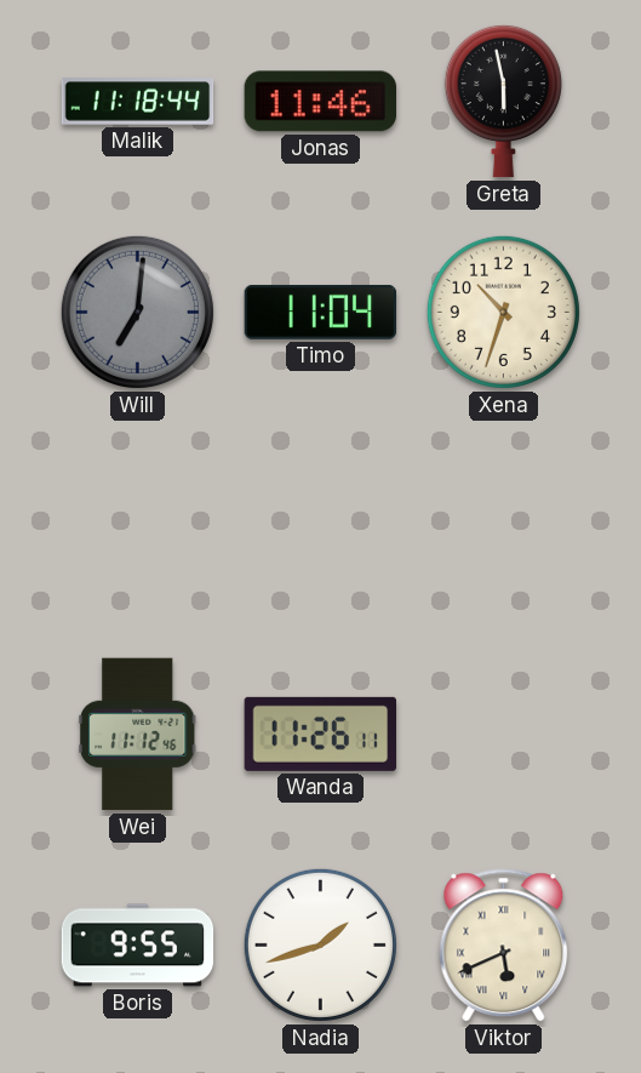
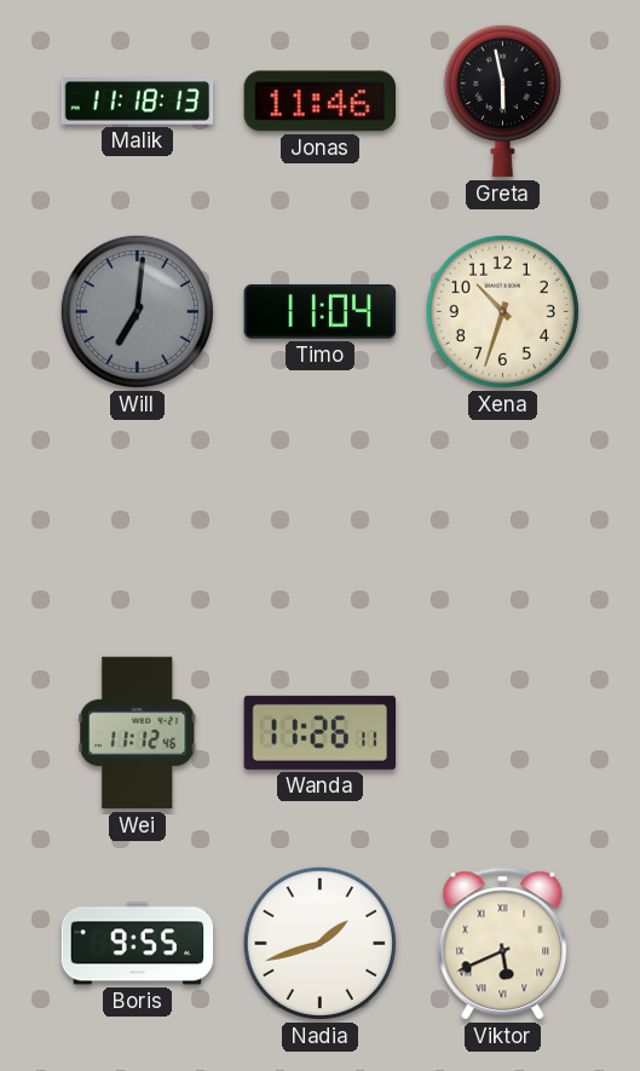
Malik: 11:18:44 -> 11:18:13 (138, 102)
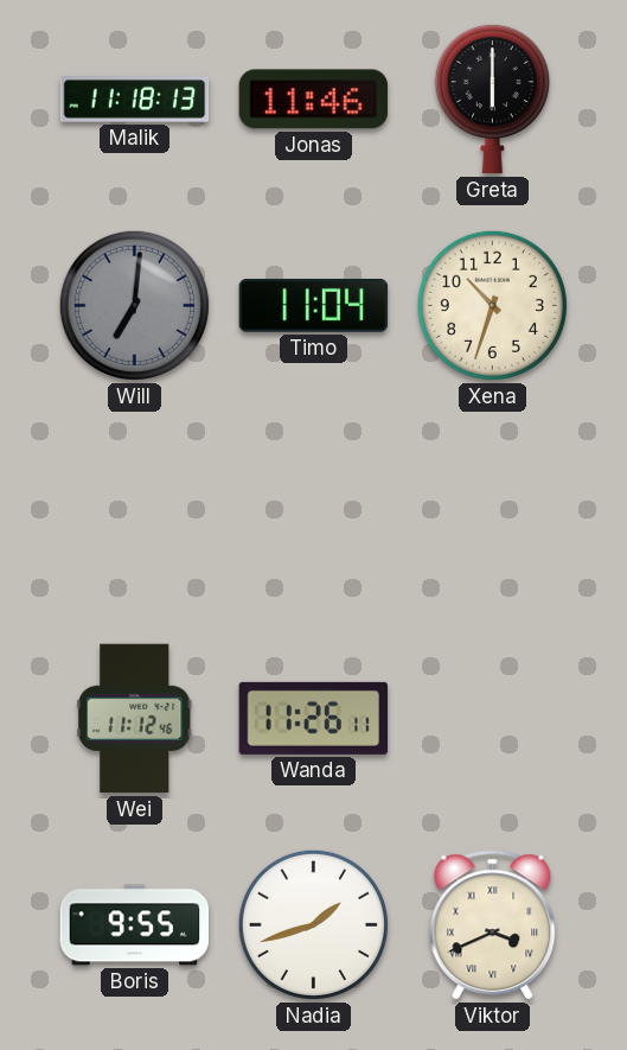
Greta: 5:58 -> 6:00 (492, 98)
Viktor: 5:41 -> 3:41 (493, 925)
